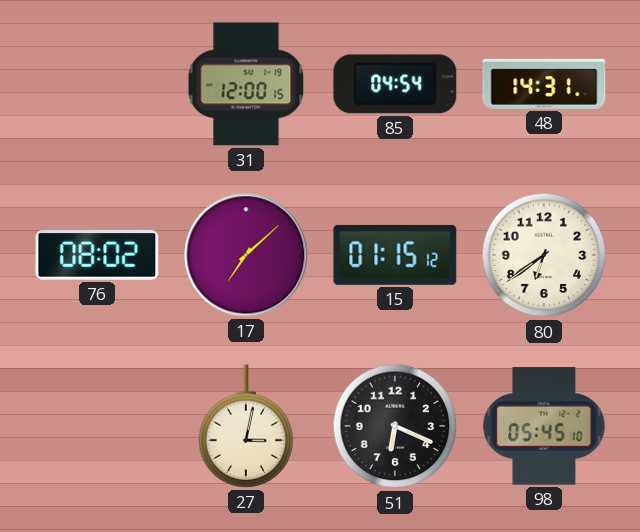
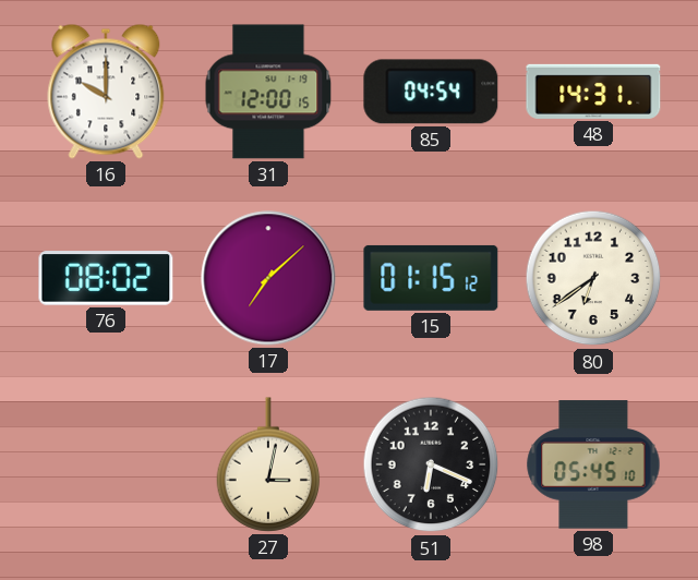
16: none -> 10:00 (106, 92)
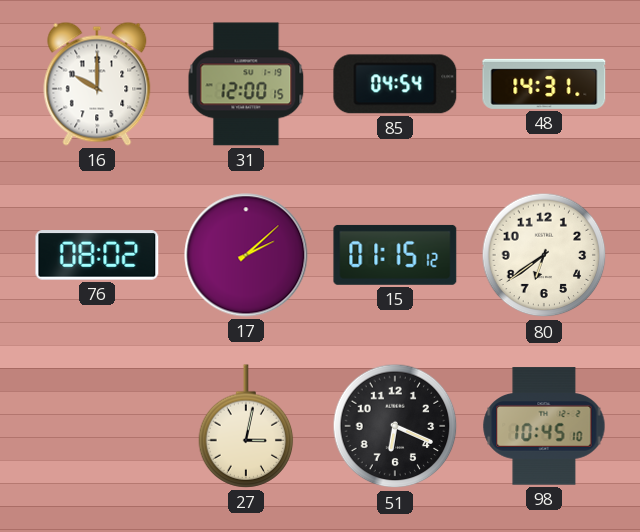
17: 7:08 -> 2:08 (246, 255)
98: 05:45 -> 10:45 (544, 426)
